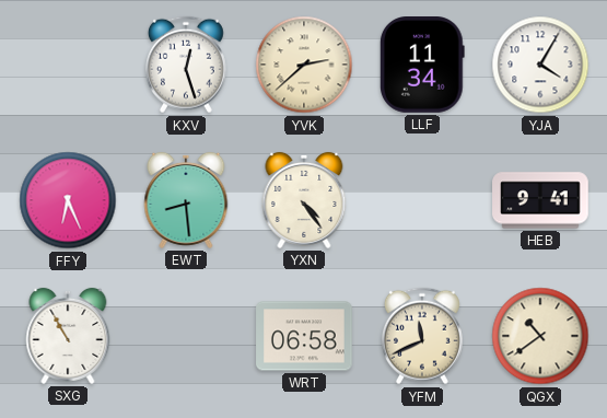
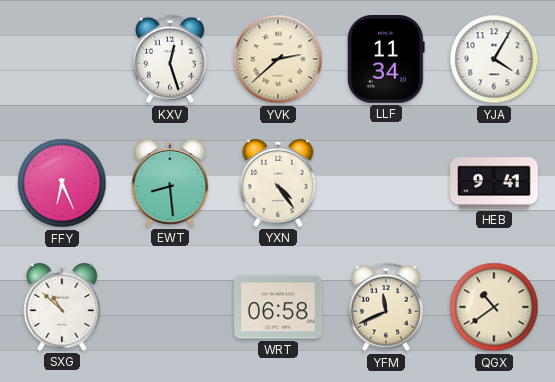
SXG: 10:55 -> 10:52 (62, 307)
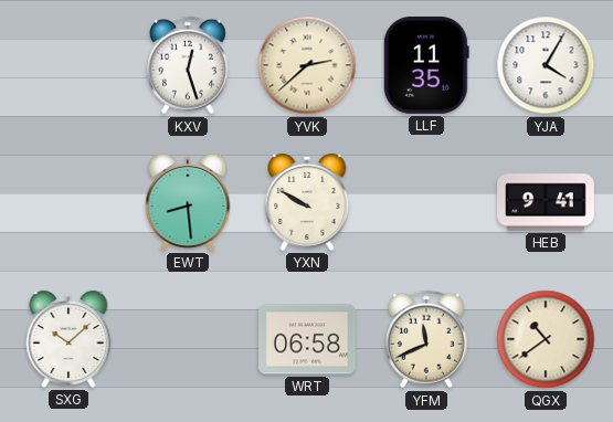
LLF: 11:34 -> 11:35 (426, 66)
FFY: 6:26 -> none (62, 183)
YXN: 4:24 -> 9:50 (307, 202)
SXG: 10:52 -> 10:08 (68, 339)
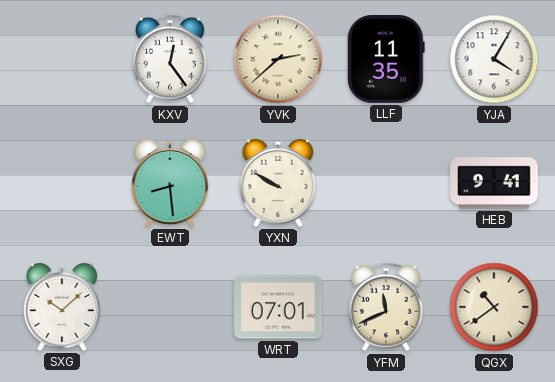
KXV: 12:27 -> 12:24 (170, 59)
WRT: 06:58 -> 07:01 (278, 307)
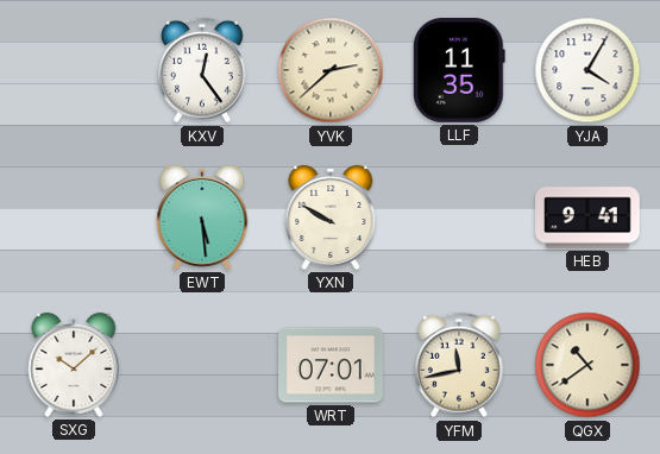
EWT: 8:29 -> 5:29 (202, 217)
YFM: 11:41 -> 11:43 (459, 365)
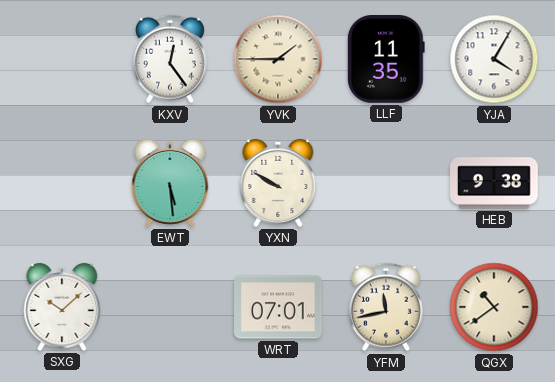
YVK: 2:38 -> 1:45 (278, 59)
HEB: 9:41 -> 9:38 (494, 183)
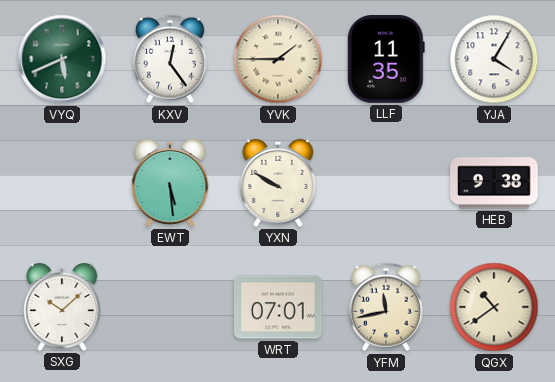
VYQ: none -> 5:41 (62, 59)
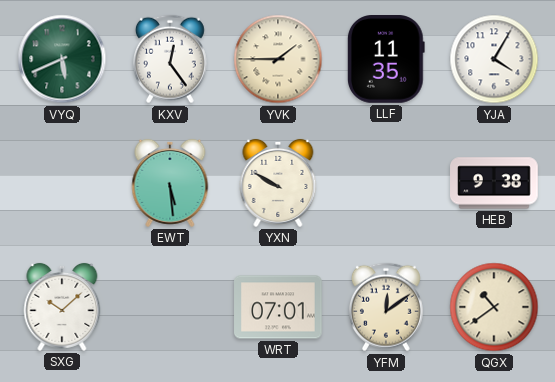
YFM: 11:43 -> 12:09 (386, 307)
